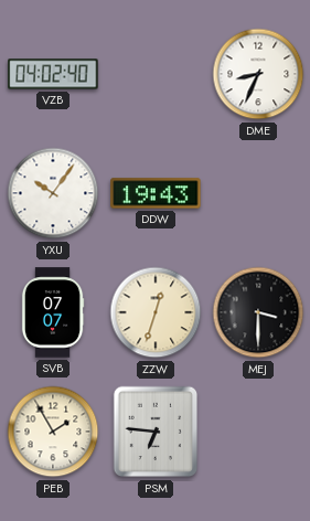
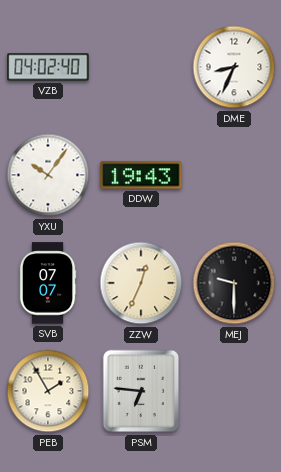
ZZW: 12:33 -> 12:34 (141, 283)
MEJ: 3:30 -> 9:30 (234, 283)
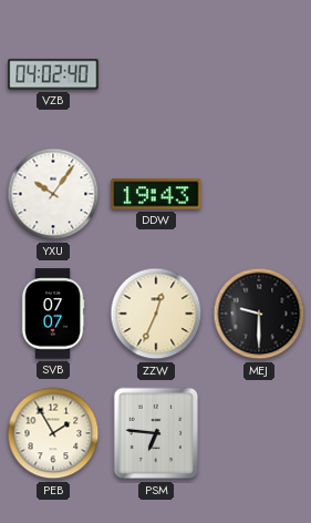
DME: 8:34 -> none (234, 67)
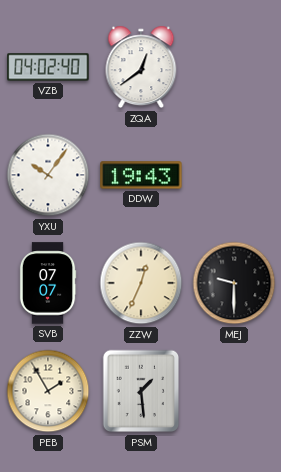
ZQA: none -> 12:39 (141, 67)
PSM: 6:46 -> 1:29 (141, 391)
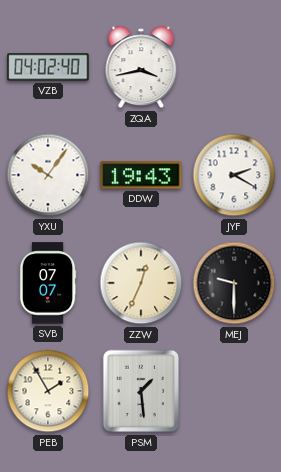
ZQA: 12:39 -> 3:43 (141, 67)
JYF: none -> 2:20 (234, 175)
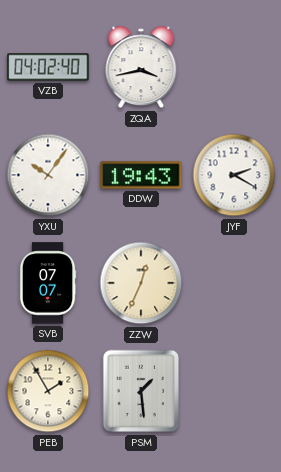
MEJ: 9:30 -> none (234, 283)
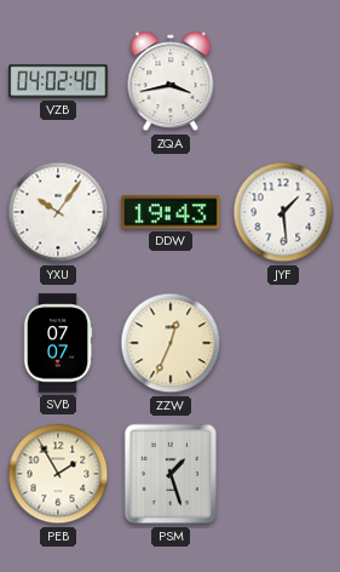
JYF: 2:20 -> 1:29 (283, 212)
PSM: 1:29 -> 1:27 (171, 474)
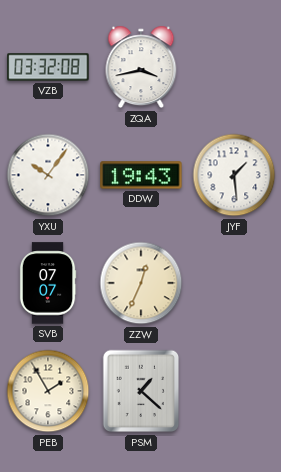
VZB: 04:02 -> 03:32 (48, 67)
PSM: 1:27 -> 1:22 (141, 391)
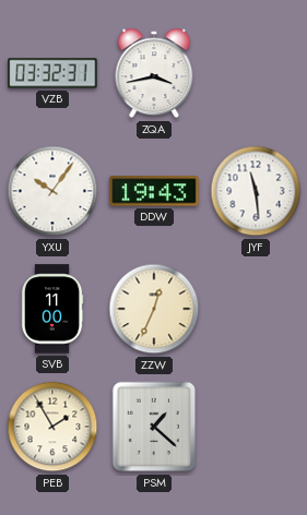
VZB: 03:32:08 -> 03:32:31 (52, 73)
JYF: 1:29 -> 11:29 (256, 191)
SVB: 07:07 -> 11:00 (52, 309)
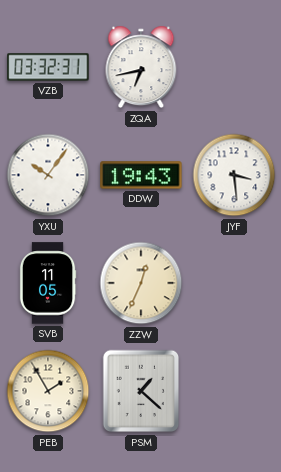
ZQA: 3:43 -> 6:43 (141, 67)
JYF: 11:29 -> 3:29 (234, 175)
SVB: 11:00 -> 11:05 (48, 283)
